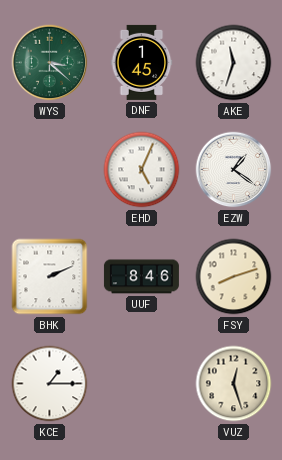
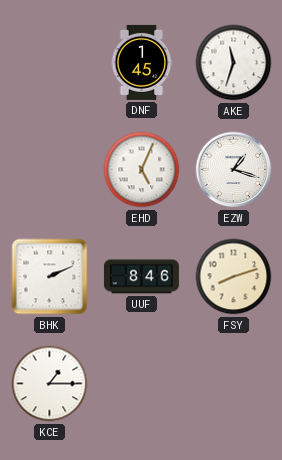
WYS: 3:22 -> none (50, 63)
EZW: 1:21 -> 1:18 (234, 170)
VUZ: 12:27 -> none (234, 384)
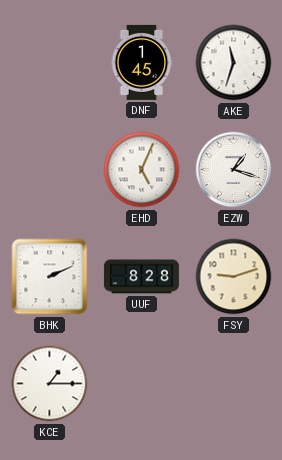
UUF: 8:46 -> 8:28 (141, 277)
FSY: 8:12 -> 9:12 (234, 277)
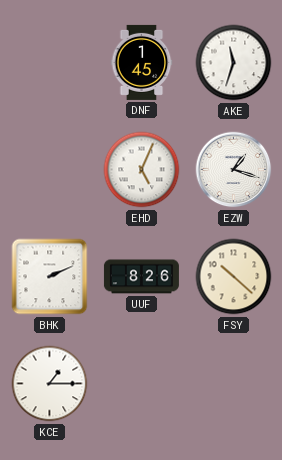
UUF: 8:28 -> 8:26 (141, 277)
FSY: 9:12 -> 10:22 (234, 277)
